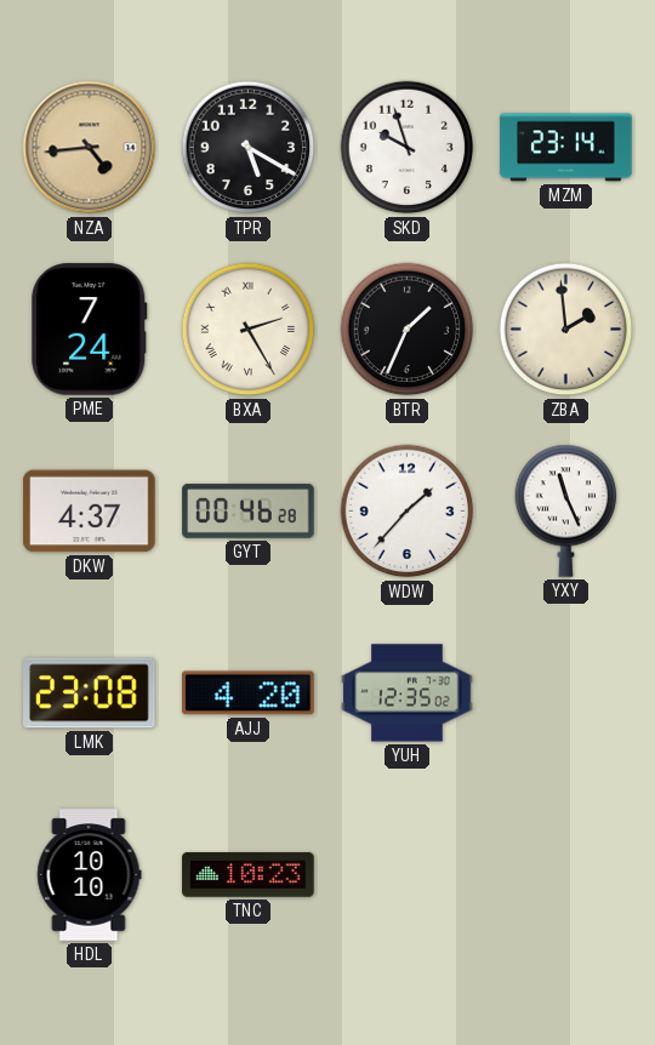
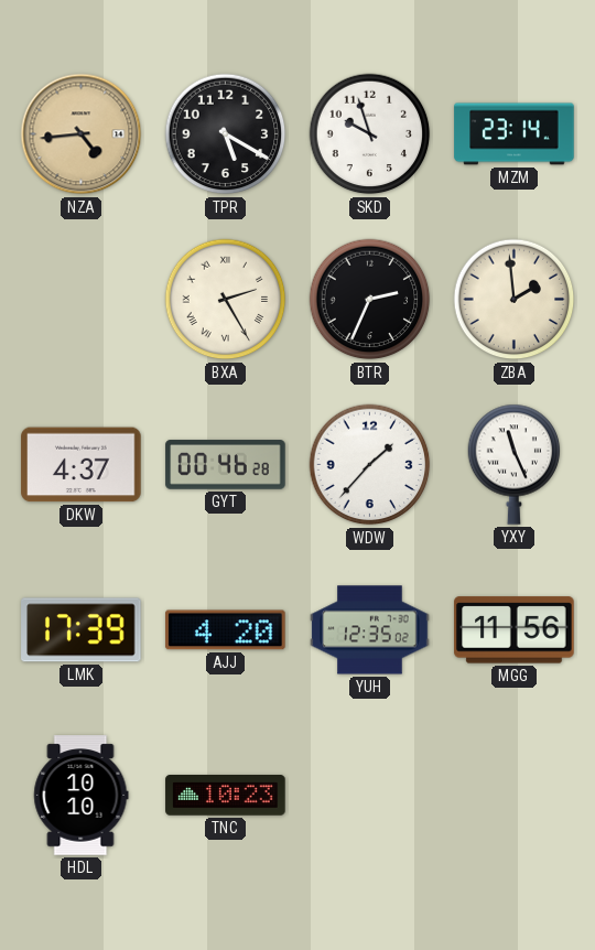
PME: 7:24 -> none (90, 330)
BTR: 1:34 -> 2:34 (370, 300)
LMK: 23:08 -> 17:39 (82, 630)
MGG: none -> 11:56 (515, 630)
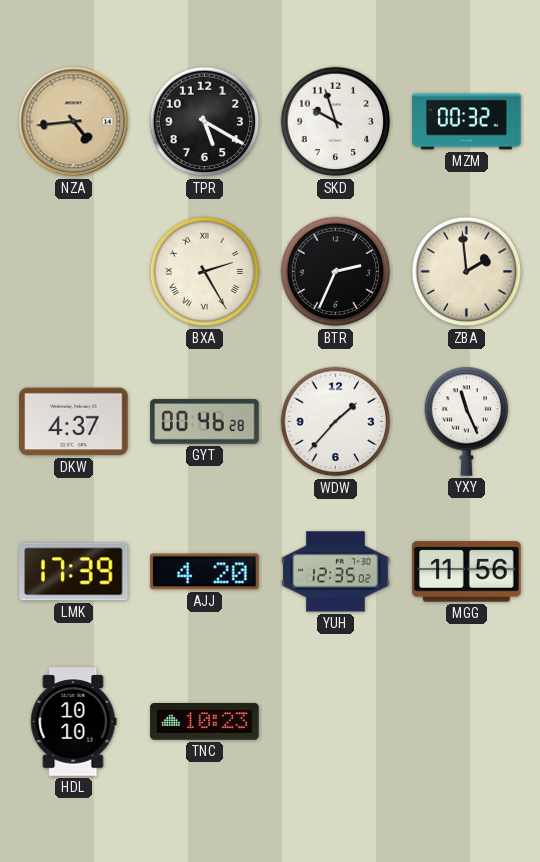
MZM: 23:14 -> 00:32 (467, 122)
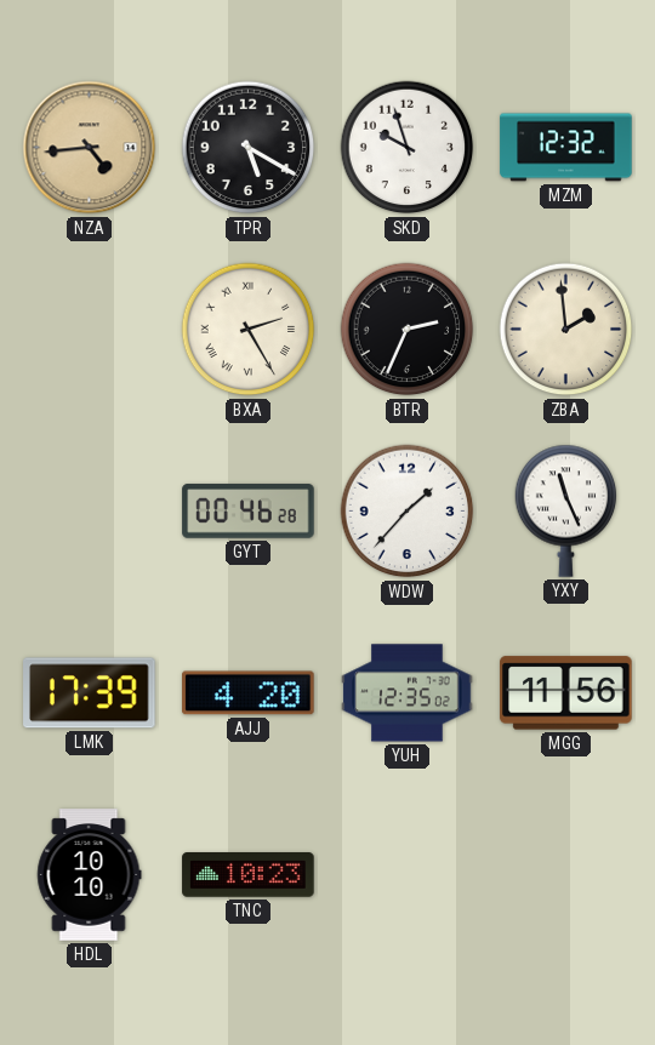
MZM: 00:32 -> 12:32 (566, 148)
DKW: 4:37 -> none (74, 422)
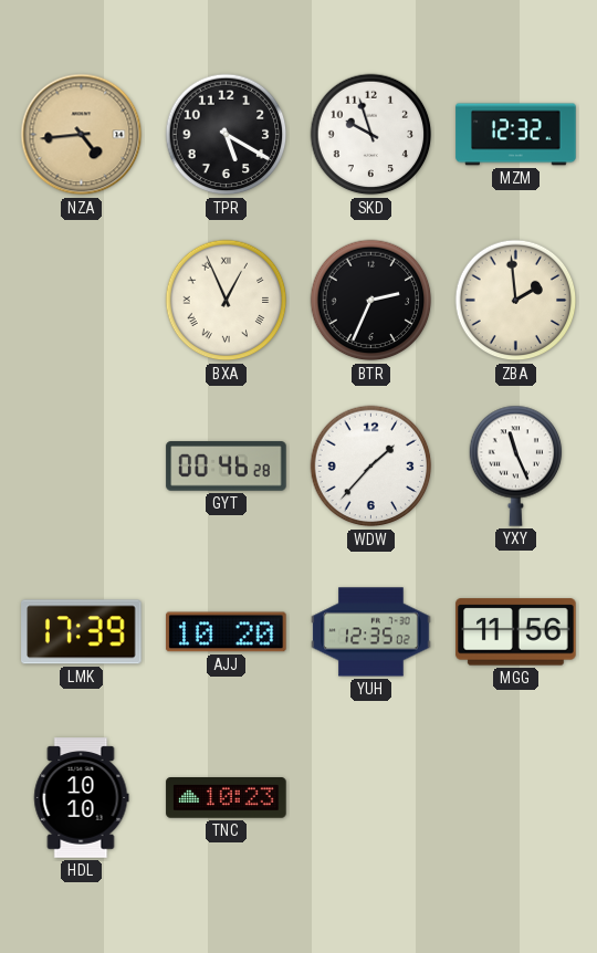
BXA: 2:25 -> 12:56 (227, 301)
AJJ: 4:20 -> 10:20 (227, 632)
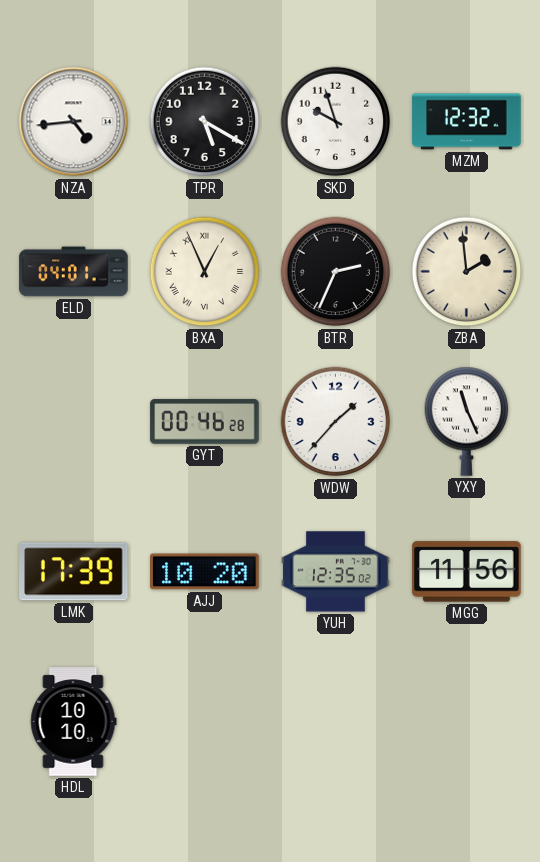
NZA dial: champagne -> white (74, 122)
ELD: none -> 04:01 (74, 272)
TNC: 10:23 -> none (227, 798)
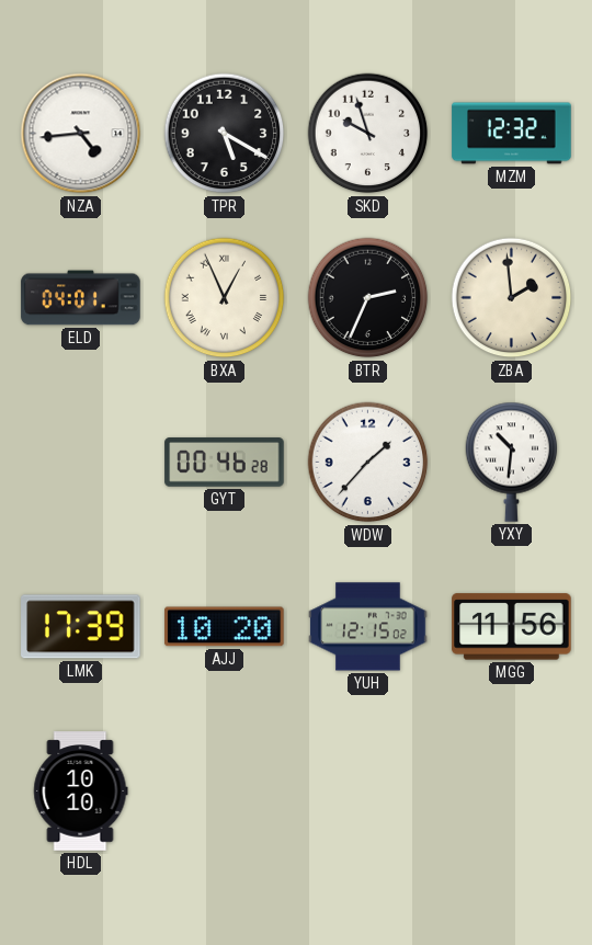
YXY: 11:26 -> 10:31 (512, 462)
YUH: 12:35 -> 12:15 (368, 627)
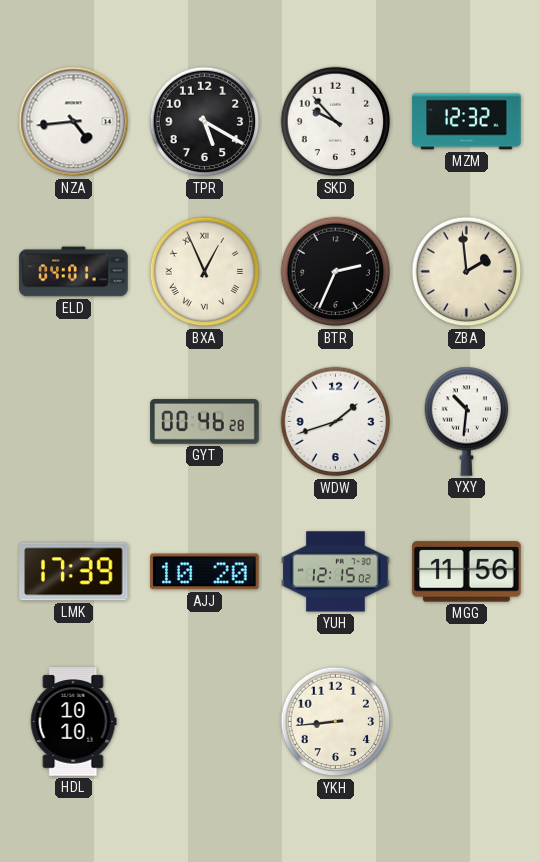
SKD: 9:57 -> 9:53 (336, 122)
WDW: 1:37 -> 1:42 (336, 422)
YKH: none -> 8:44 (336, 722)
